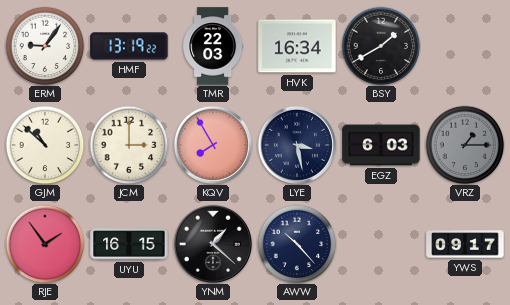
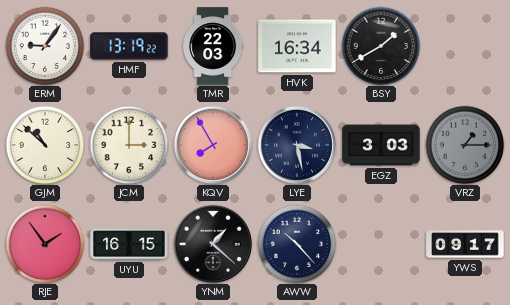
EGZ: 6:03 -> 3:03 (381, 145)
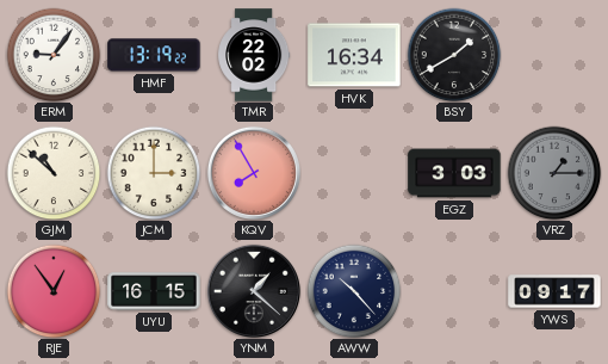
TMR: 22:03 -> 22:02 (254, 55)
LYE: 3:28 -> none (297, 145)
RJE: 1:54 -> 12:54 (54, 291)
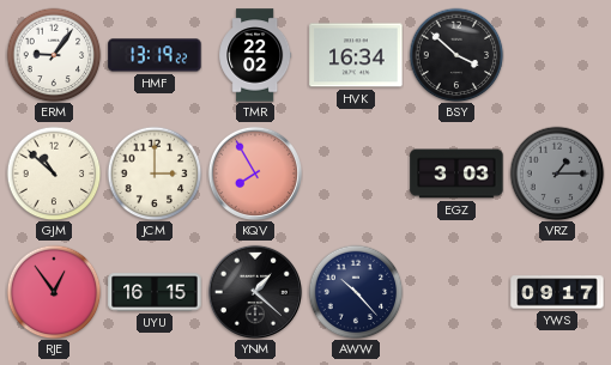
BSY: 1:40 -> 3:52 (456, 55)
